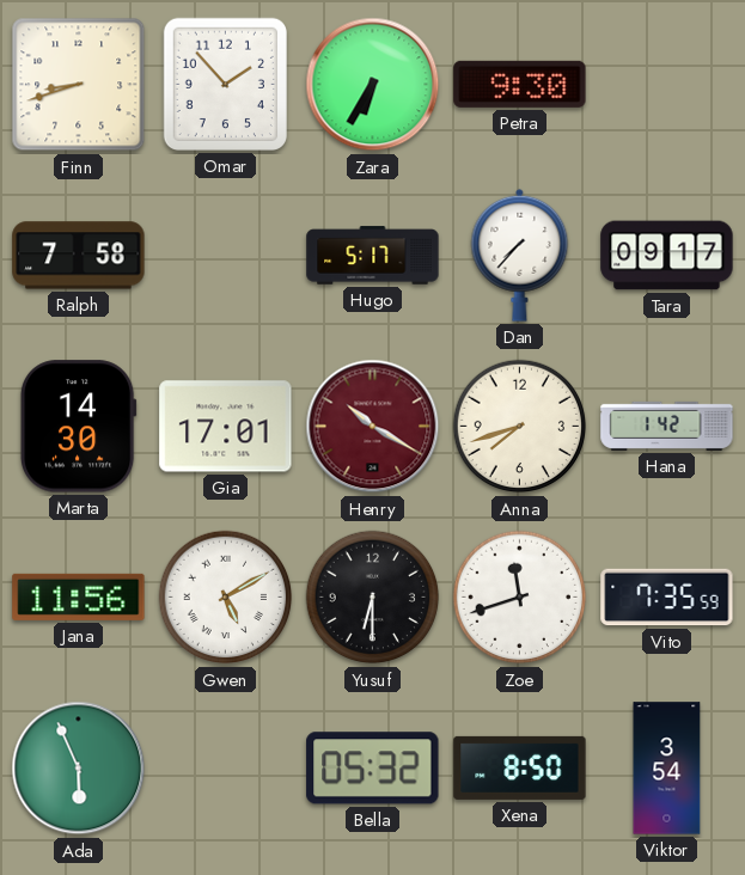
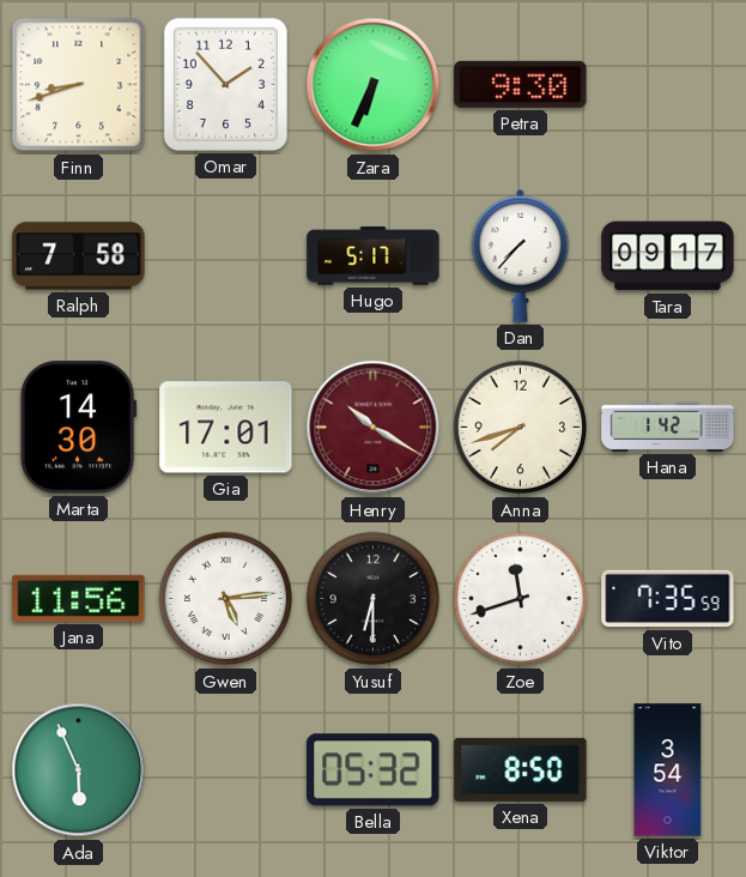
Zara: 6:35 -> 6:34 (374, 85)
Gwen: 5:10 -> 5:14 (226, 599)
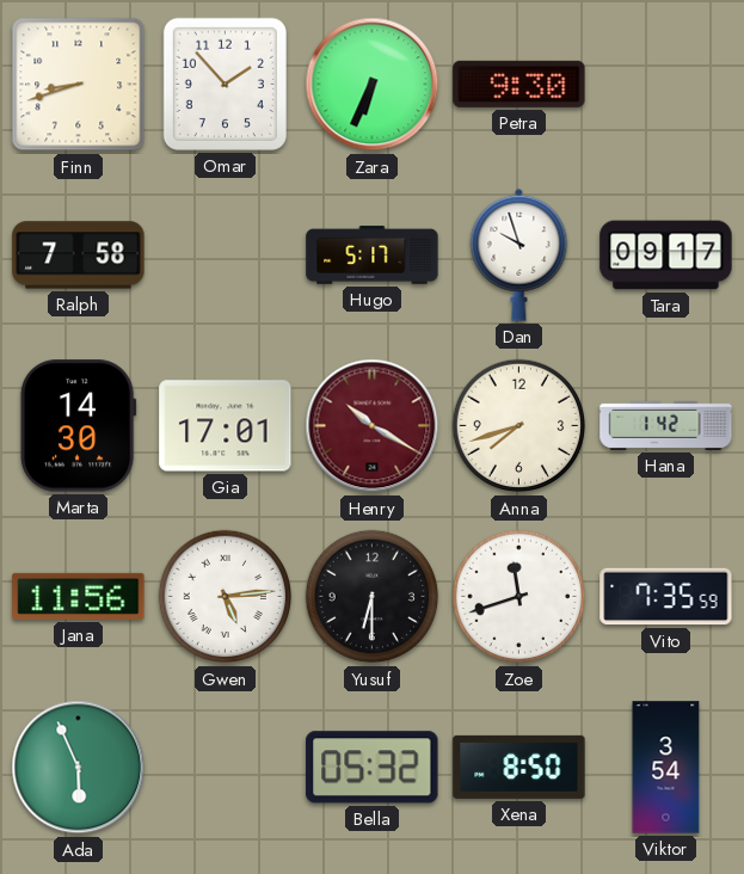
Dan: 7:37 -> 9:57 (519, 254)
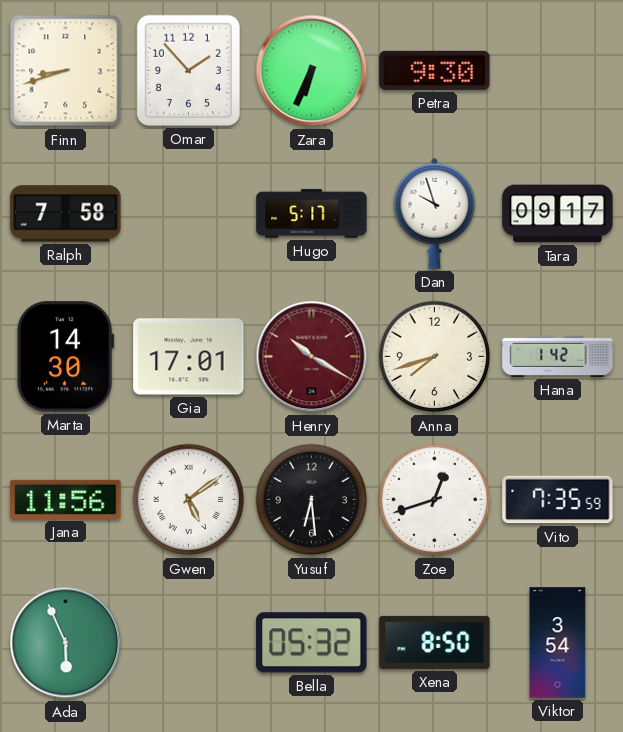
Gwen: 5:14 -> 5:09 (189, 500)
Yusuf: 6:30 -> 6:29 (312, 500)
Zoe: 11:42 -> 12:42 (435, 500)
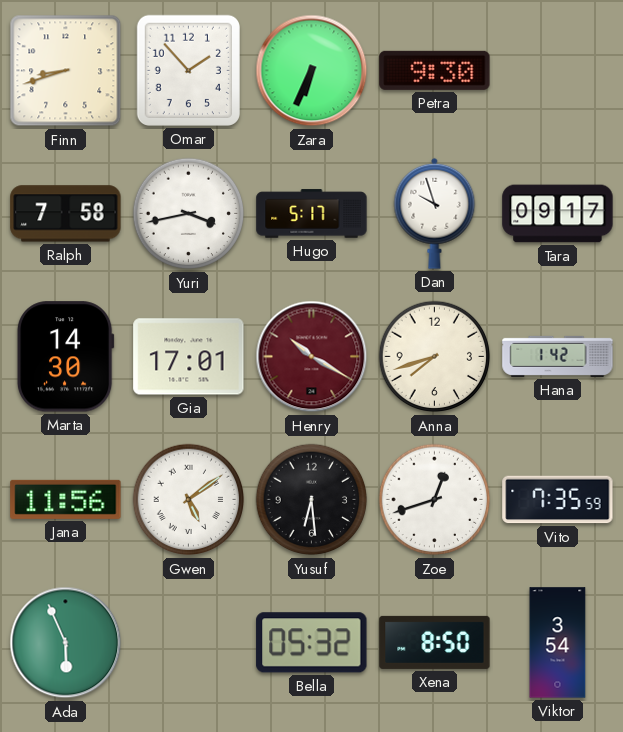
Yuri: none -> 3:43 (189, 214)
